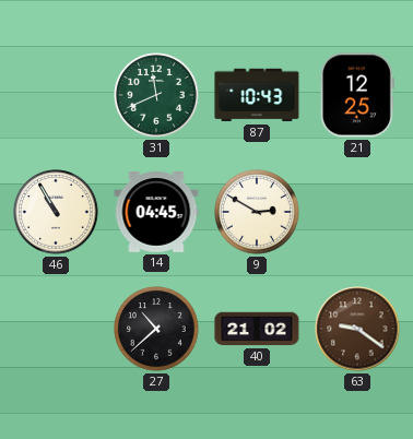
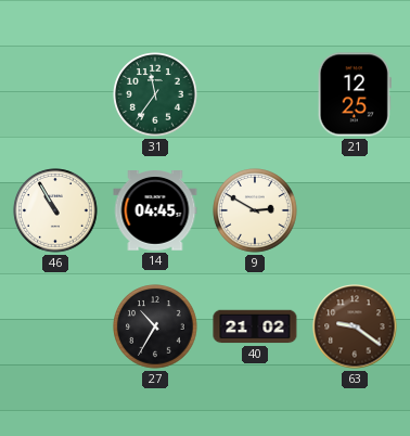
31: 11:41 -> 11:36 (155, 94)
87: 10:43 -> none (257, 95)
27: 10:38 -> 10:35 (155, 326)
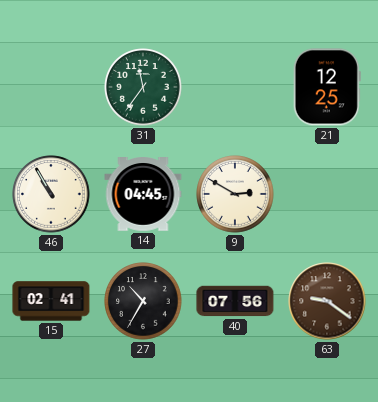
15: none -> 02:41 (51, 301)
40: 21:02 -> 07:56 (235, 301)
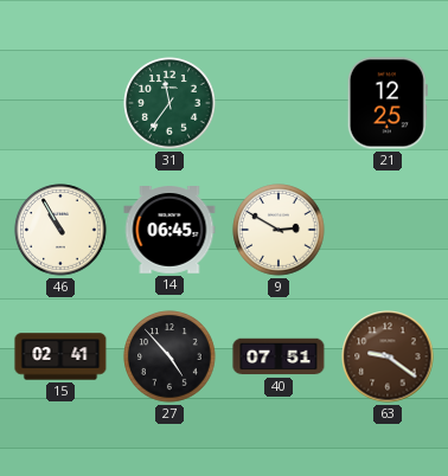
14: 04:45 -> 06:45 (169, 231)
27: 10:35 -> 4:53 (169, 356)
40: 07:56 -> 07:51 (279, 356)
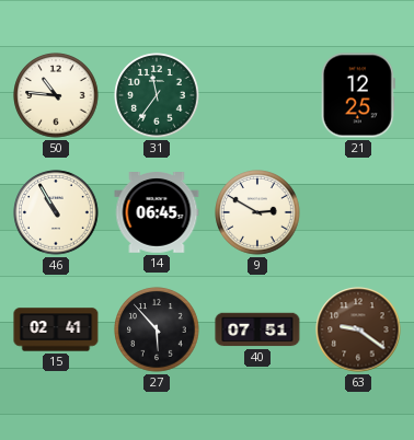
50: none -> 10:46 (56, 95)
27: 4:53 -> 5:53 (157, 329)
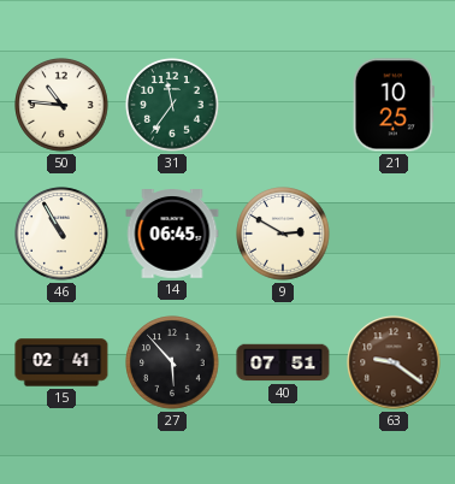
21: 12:25 -> 10:25 (394, 105)
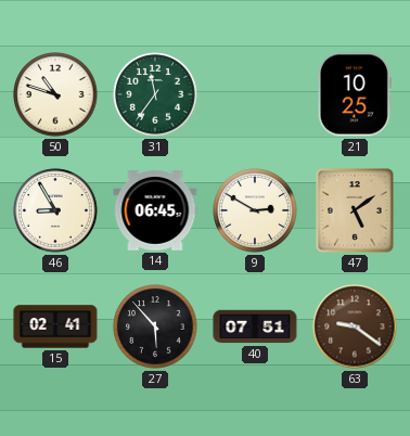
50: 10:46 -> 10:48 (55, 94)
46: 10:55 -> 8:55 (55, 210)
47: none -> 5:09 (355, 210)
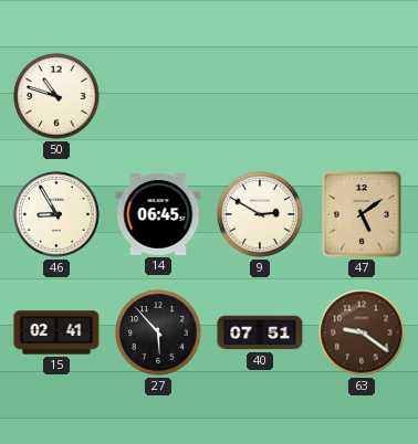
31: 11:36 -> none (155, 94)
21: 10:25 -> none (355, 94)
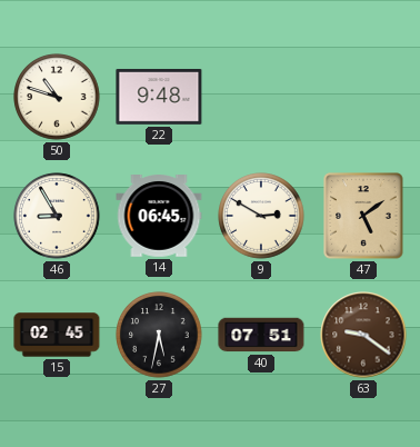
22: none -> 9:48 (159, 97)
15: 02:41 -> 02:45 (57, 335)
27: 5:53 -> 5:32 (159, 335)
